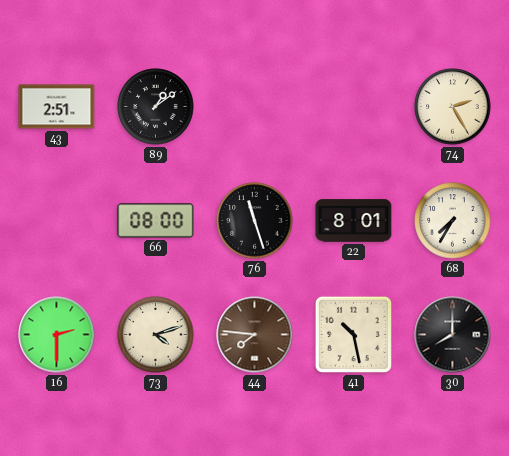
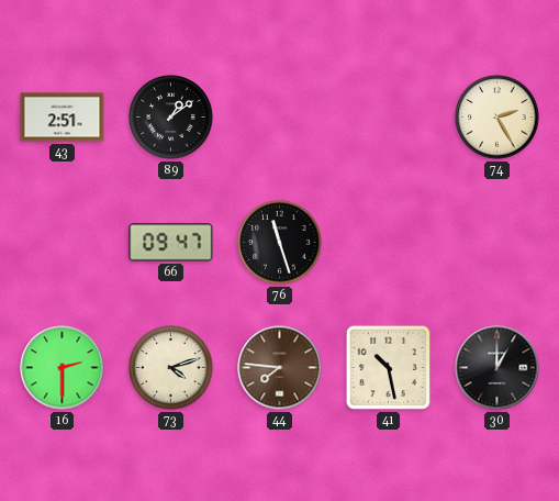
66: 08:00 -> 09:47 (171, 243)
22: 8:01 -> none (354, 221)
68: 7:35 -> none (453, 221)
30: 8:00 -> 1:00 (497, 368)
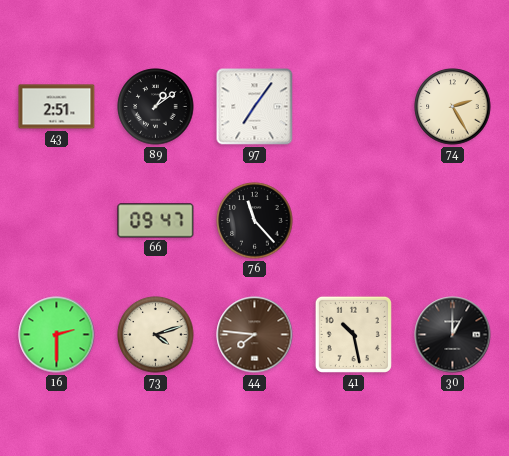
97: none -> 7:06 (255, 107)
76: 11:27 -> 11:23 (255, 221)
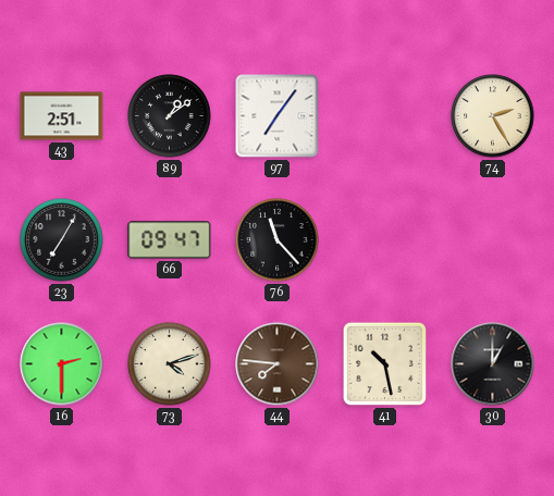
23: none -> 7:05 (62, 240)
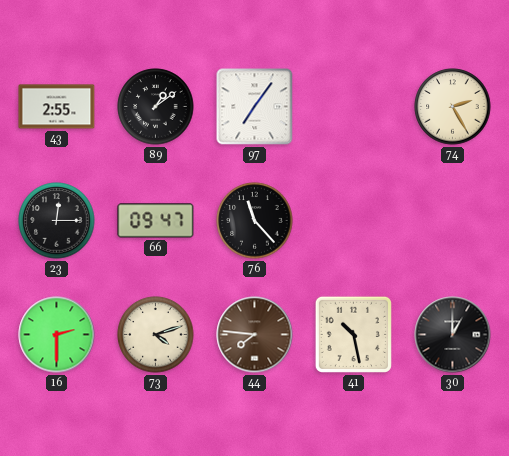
43: 2:51 -> 2:55 (57, 107)
23: 7:05 -> 12:15 (57, 221)
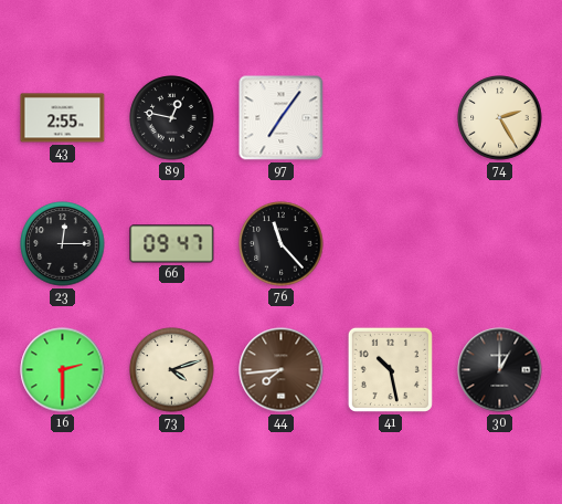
89: 1:09 -> 12:47 (172, 118)
44: 7:46 -> 7:44 (282, 370)
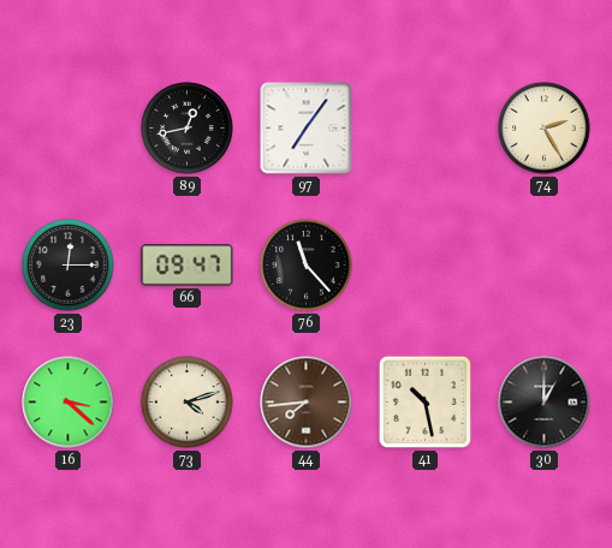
43: 2:55 -> none (63, 118)
89: 12:47 -> 12:43 (188, 129)
16: 2:30 -> 3:22 (69, 403)
